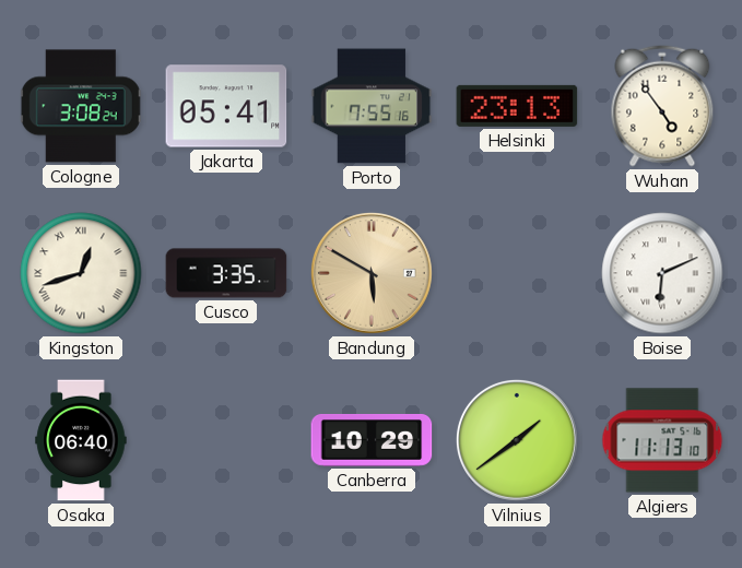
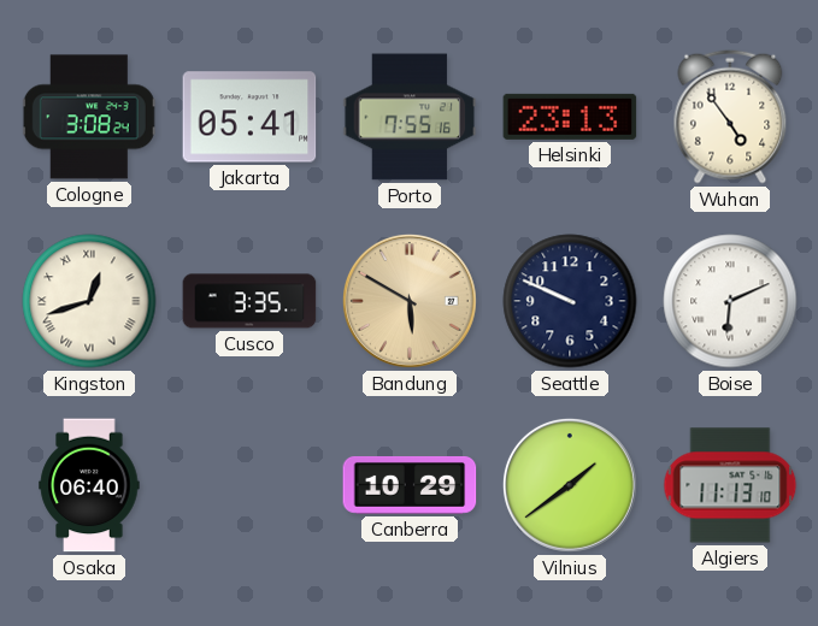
Seattle: none -> 9:49 (570, 301)
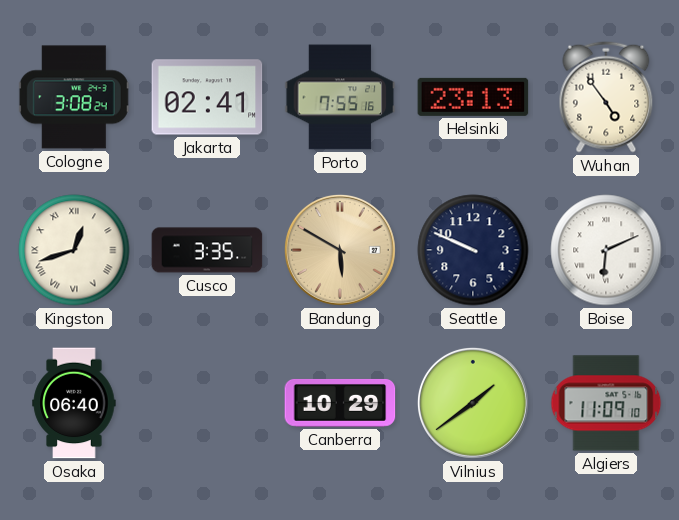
Jakarta: 05:41 -> 02:41 (207, 97)
Algiers: 11:13 -> 11:09 (606, 403)
